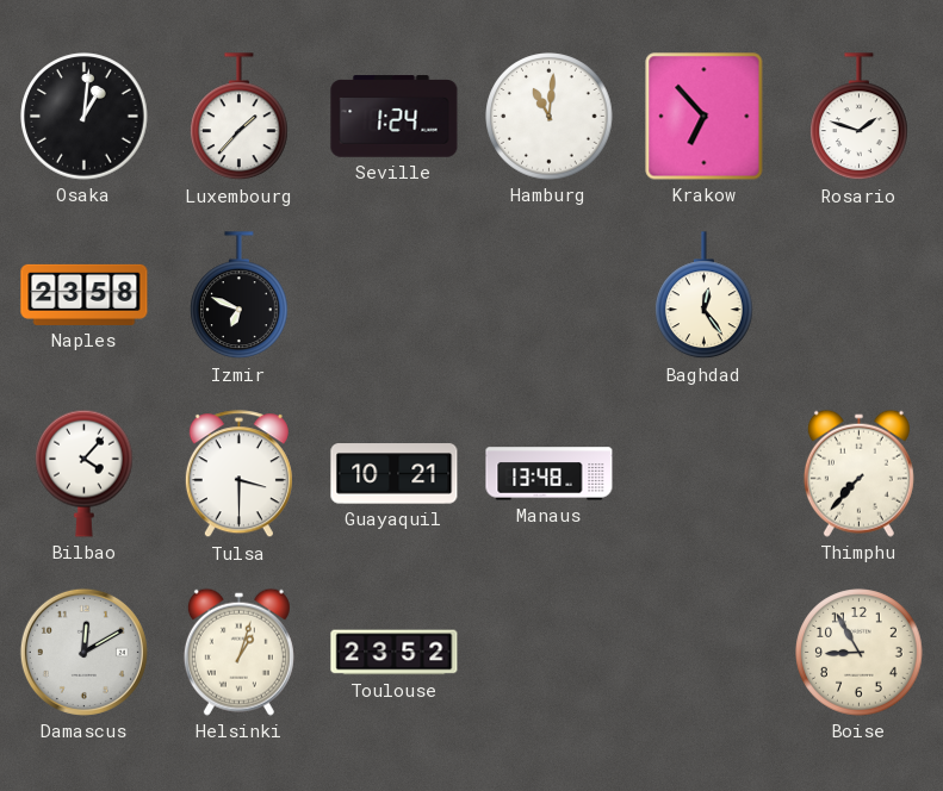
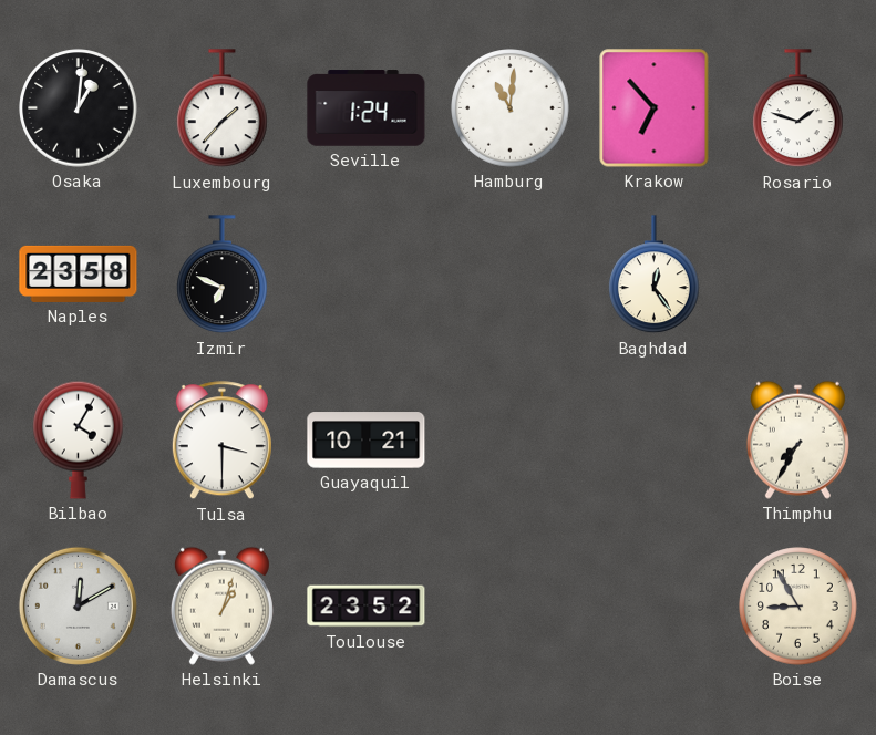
Bilbao: 4:07 -> 4:05 (79, 439)
Manaus: 13:48 -> none (550, 474)
Thimphu: 7:37 -> 7:35 (797, 439)
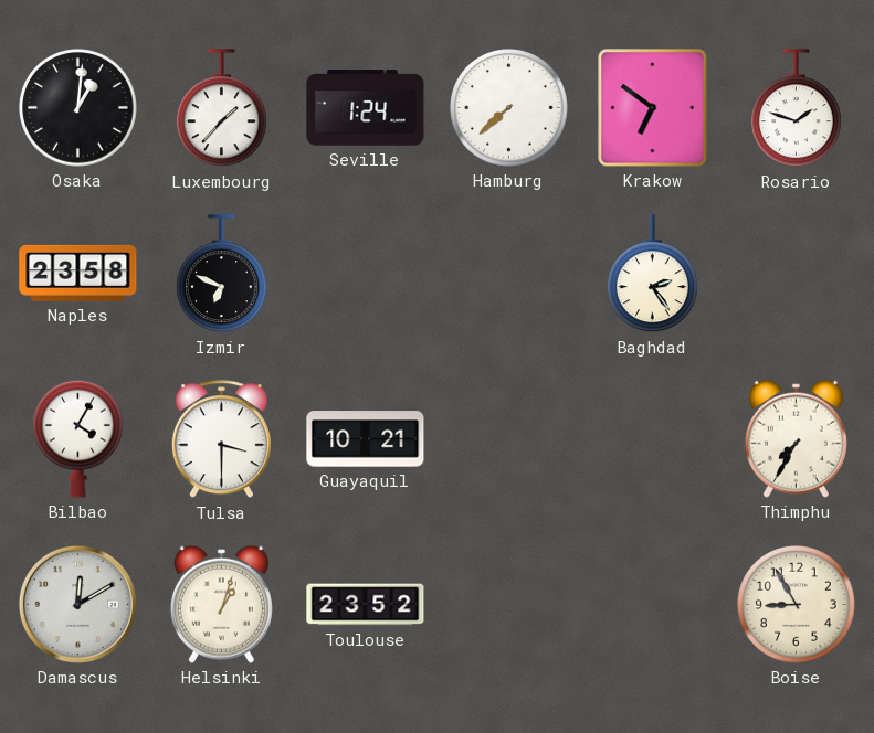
Hamburg: 11:01 -> 7:38 (509, 108)
Krakow: 6:53 -> 6:51 (653, 108)
Baghdad: 12:24 -> 2:24 (653, 274)
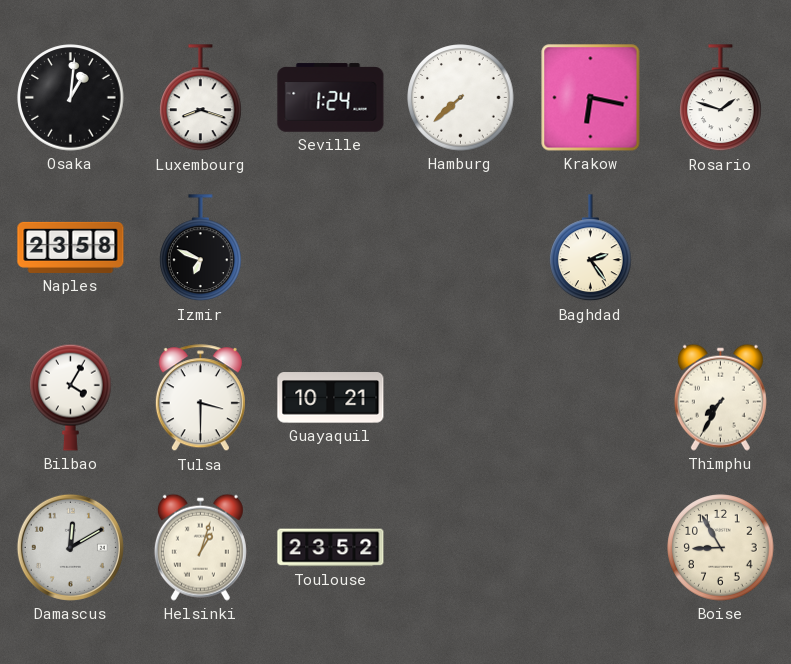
Luxembourg: 1:37 -> 8:18 (201, 98)
Krakow: 6:51 -> 6:17 (591, 98)
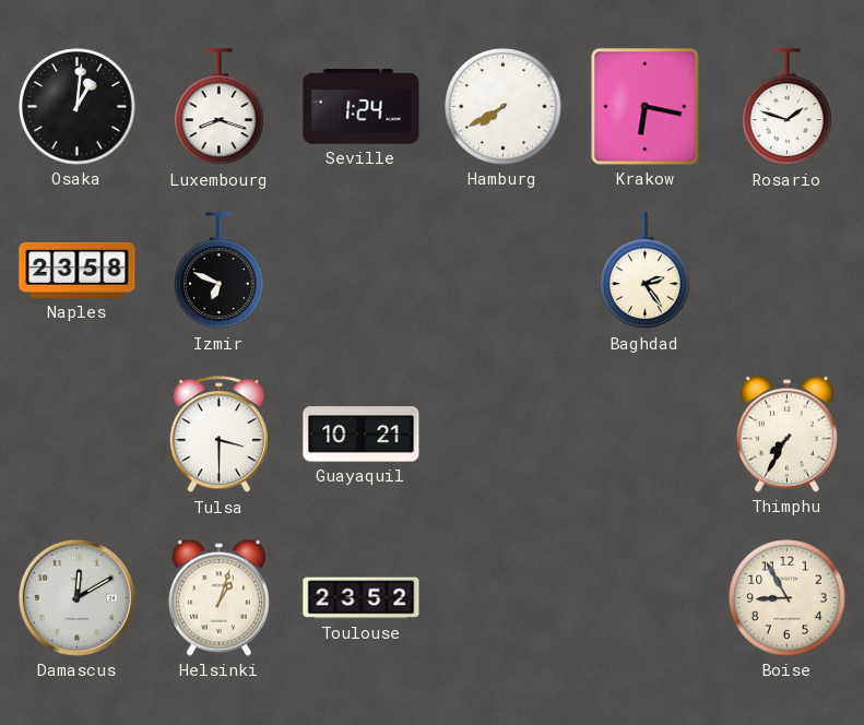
Hamburg: 7:38 -> 7:40 (504, 107)
Bilbao: 4:05 -> none (71, 397)
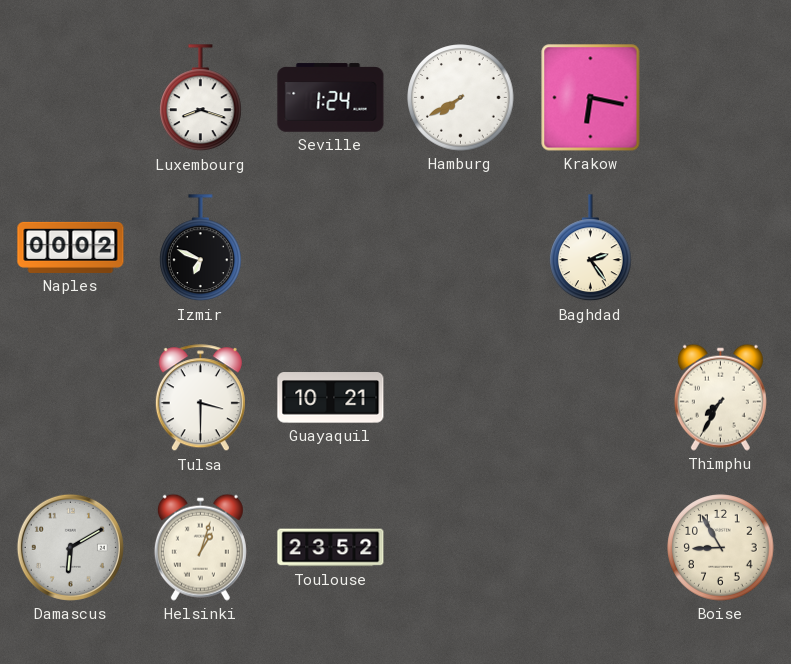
Osaka: 1:01 -> none (78, 107)
Rosario: 1:48 -> none (788, 107)
Naples: 23:58 -> 00:02 (71, 247)
Damascus: 12:10 -> 6:10 (70, 547)
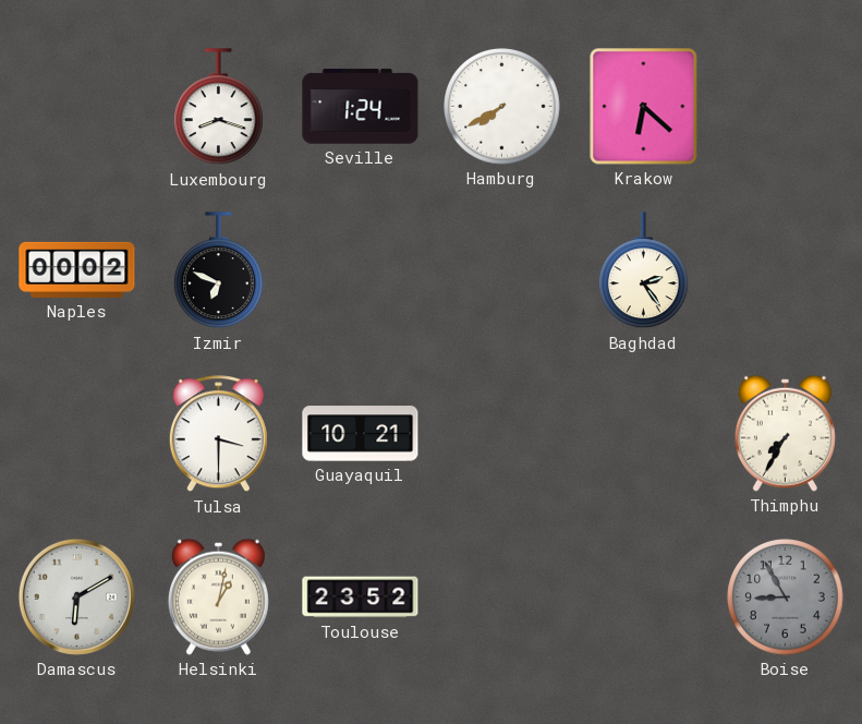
Krakow: 6:17 -> 6:22 (644, 107)
Helsinki: 1:03 -> 1:02 (218, 596)
Boise dial: cream -> grey (786, 598)
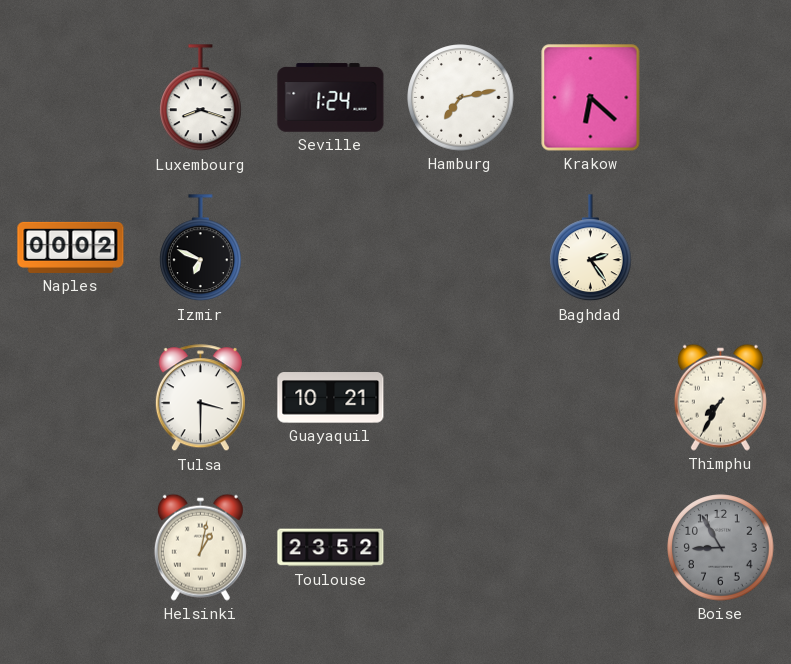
Hamburg: 7:40 -> 7:13 (461, 98)
Damascus: 6:10 -> none (76, 596)
